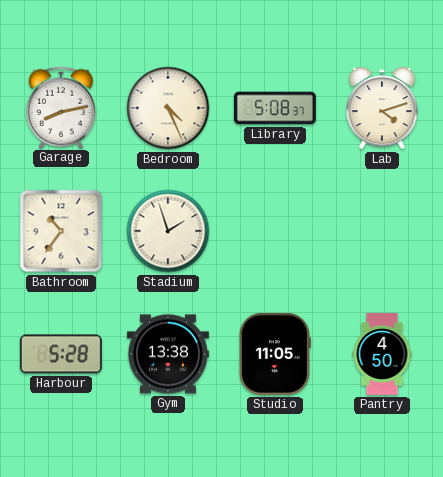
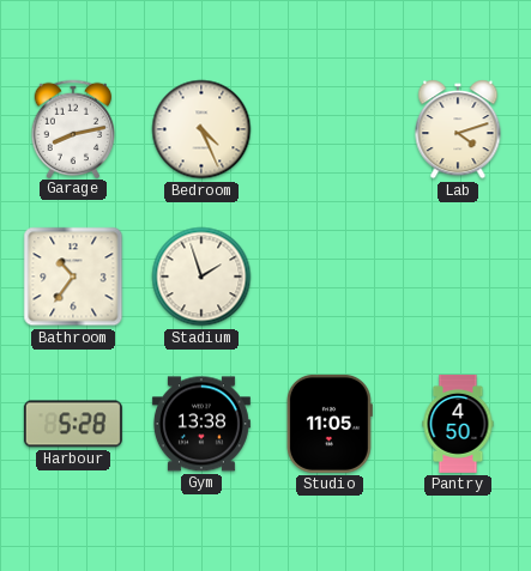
Library: 5:08 -> none (275, 108)
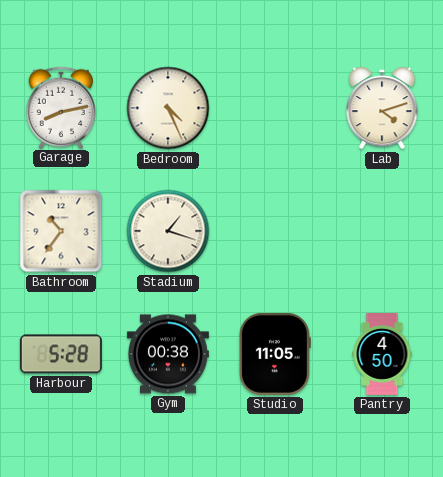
Stadium: 1:57 -> 1:18 (168, 231)
Gym: 13:38 -> 00:38 (168, 354)
